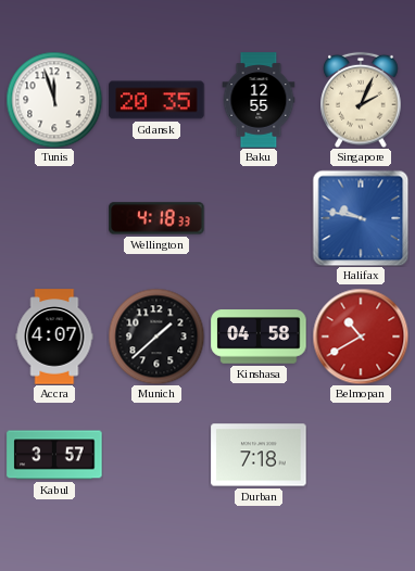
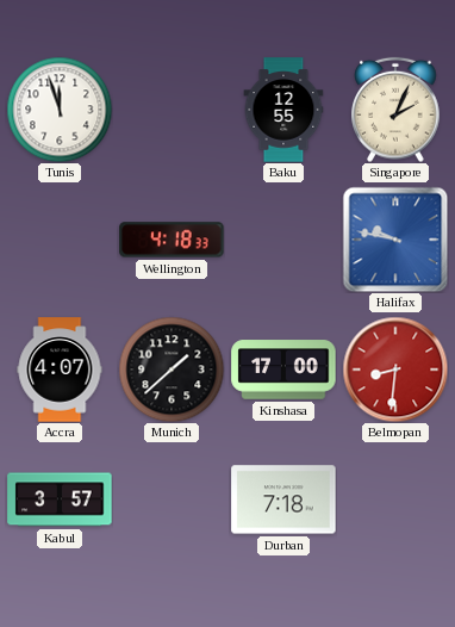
Gdansk: 20:35 -> none (156, 100)
Kinshasa: 04:58 -> 17:00 (283, 370)
Belmopan: 10:40 -> 8:31 (395, 370)
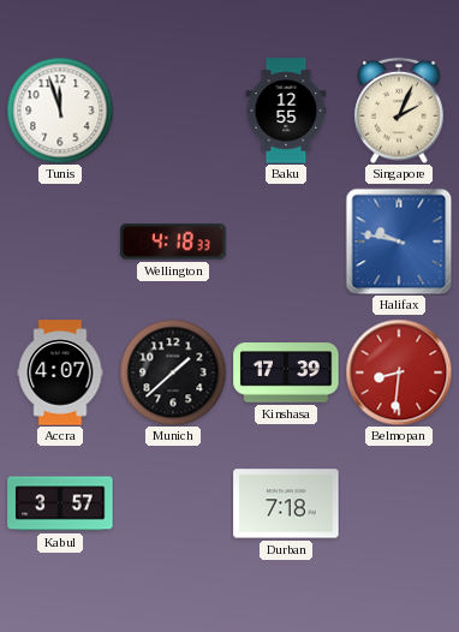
Kinshasa: 17:00 -> 17:39 (286, 372)
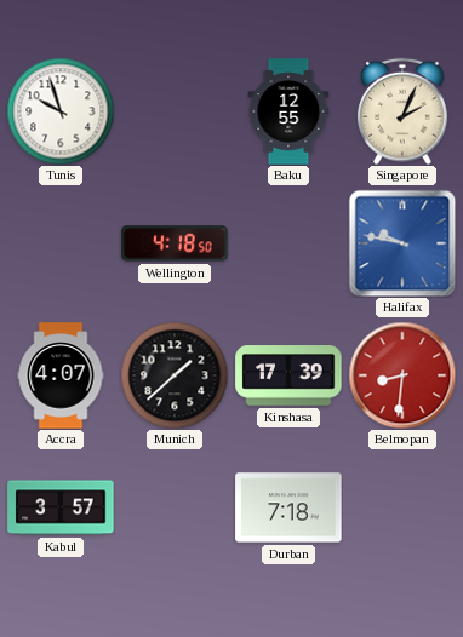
Tunis: 11:57 -> 9:57 (61, 111)
Wellington: 4:18:33 -> 4:18:50 (175, 243)
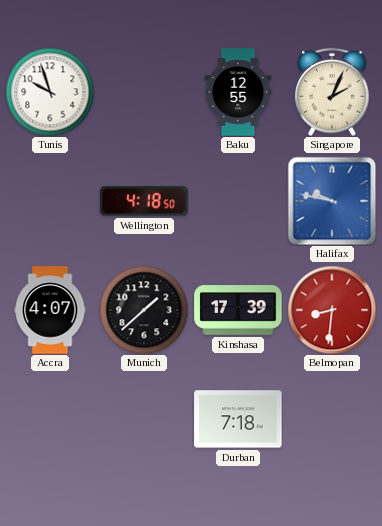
Kabul: 3:57 -> none (61, 507)
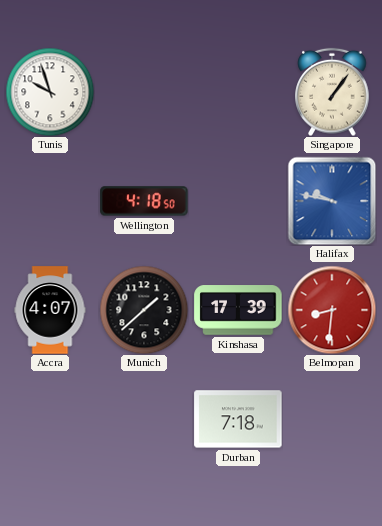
Baku: 12:55 -> none (238, 92)
Singapore: 2:04 -> 1:06 (332, 92)
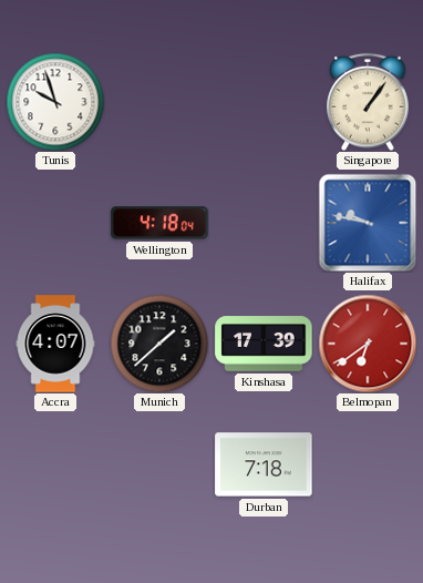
Wellington: 4:18:50 -> 4:18:04 (159, 223)
Belmopan: 8:31 -> 6:39 (368, 344)
